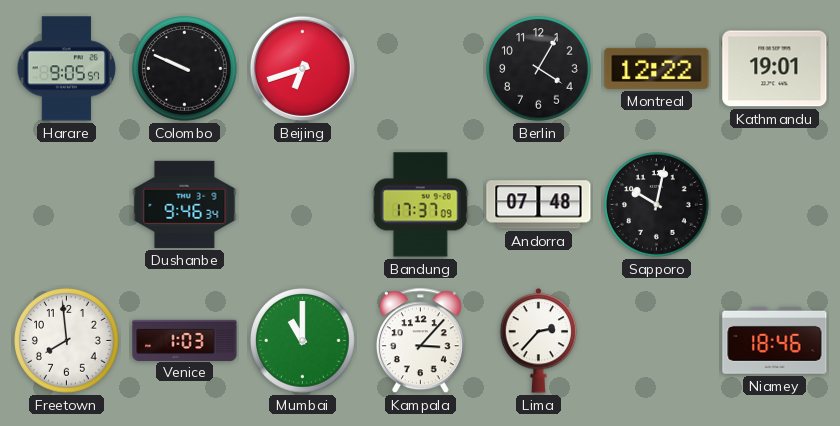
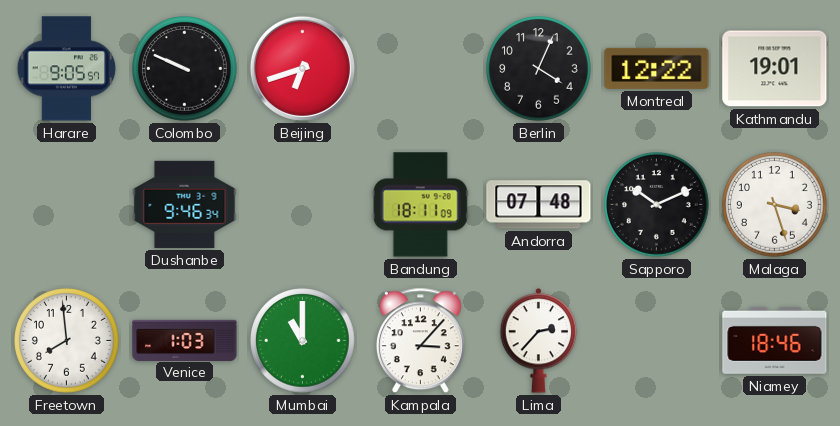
Berlin: 4:05 -> 4:04 (539, 69)
Bandung: 17:37 -> 18:11 (420, 205)
Sapporo: 10:02 -> 10:11 (657, 205)
Malaga: none -> 3:27 (775, 205)
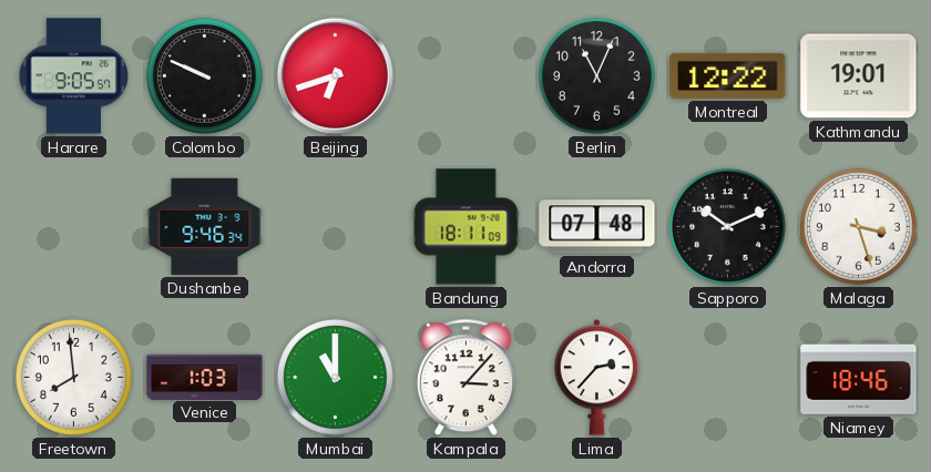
Berlin: 4:04 -> 11:04 (597, 76)
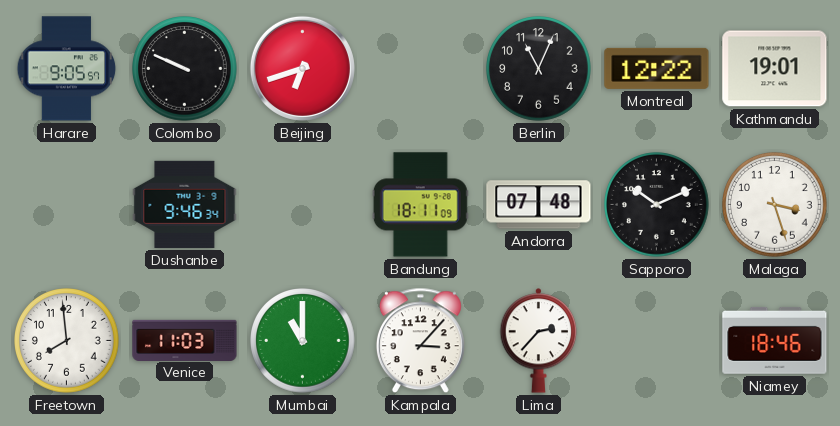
Venice: 1:03 -> 11:03 (185, 340)
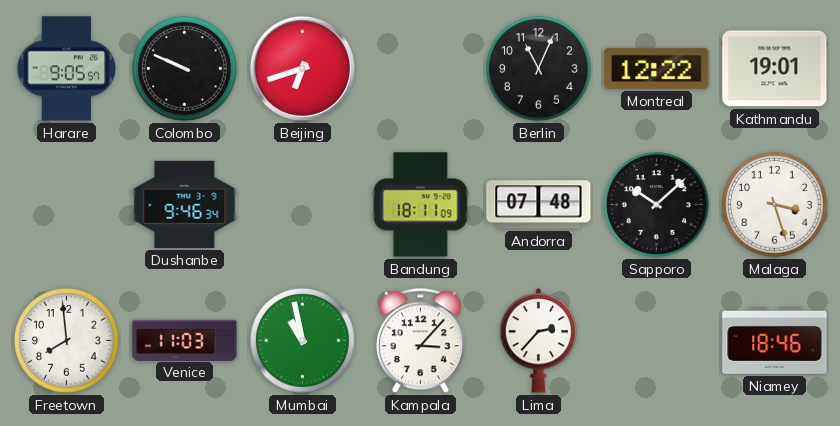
Sapporo: 10:11 -> 10:08 (657, 205)
Mumbai: 11:00 -> 10:58 (303, 341)
